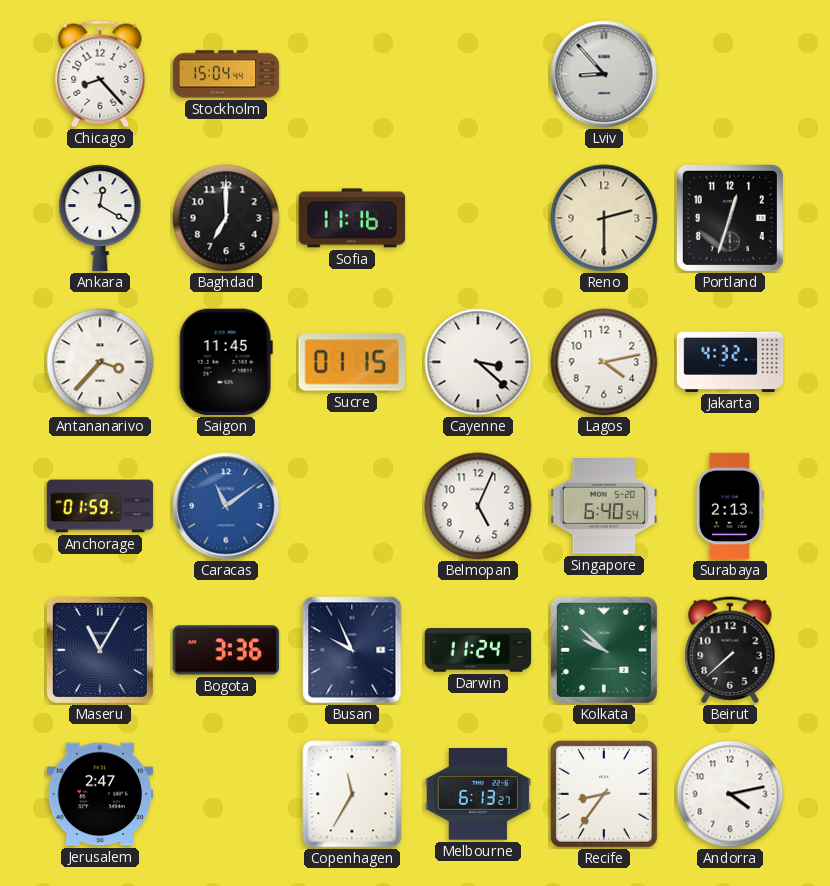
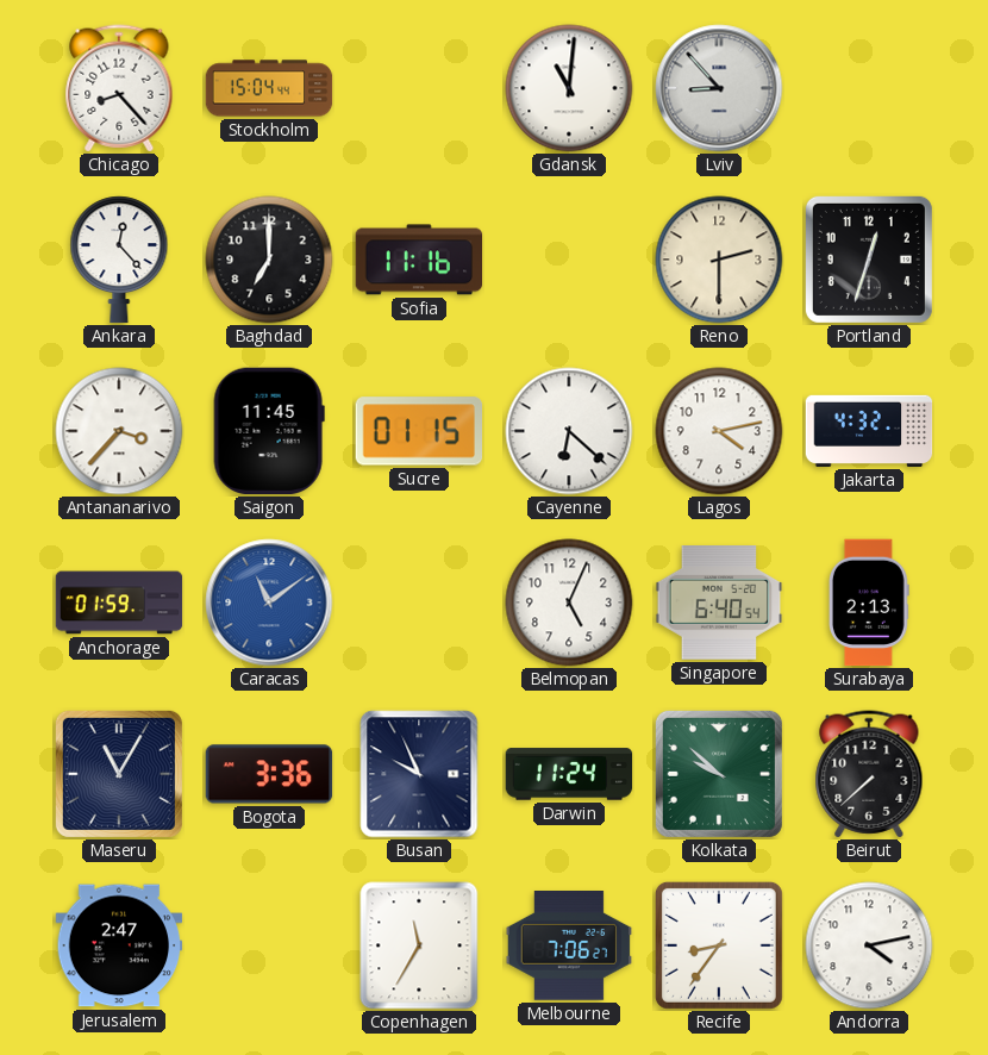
Gdansk: none -> 11:01 (569, 88)
Ankara: 12:20 -> 12:23 (119, 260)
Cayenne: 3:22 -> 6:22 (569, 431)
Melbourne: 6:13 -> 7:06 (569, 947)
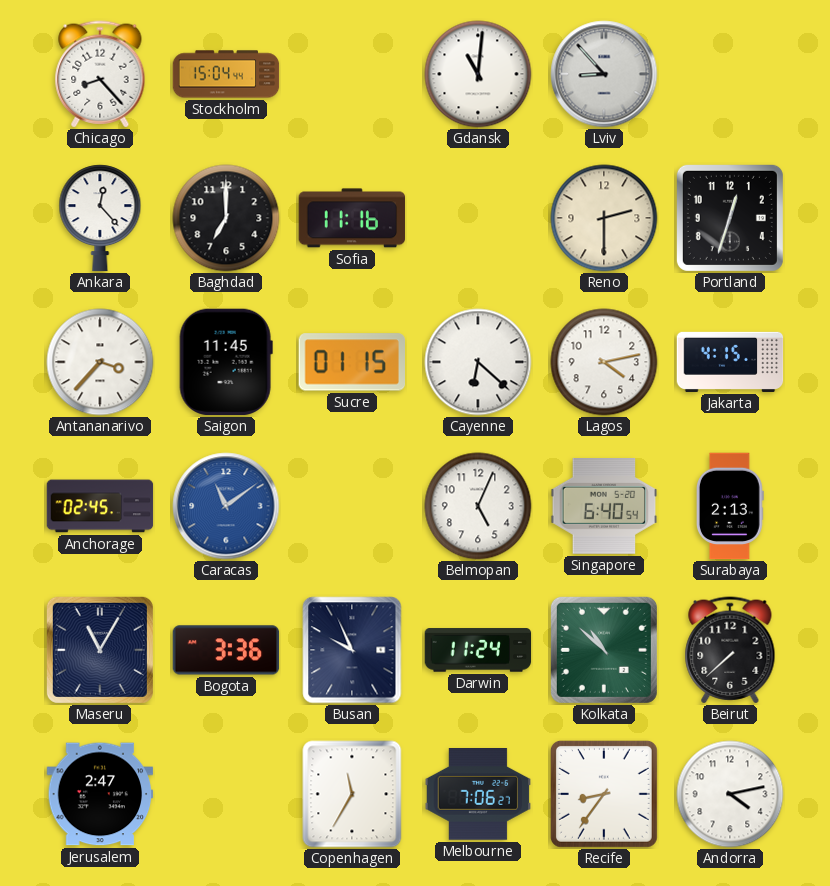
Jakarta: 4:32 -> 4:15 (730, 362)
Anchorage: 01:59 -> 02:45 (100, 506)
Kolkata: 9:52 -> 10:52 (604, 650)
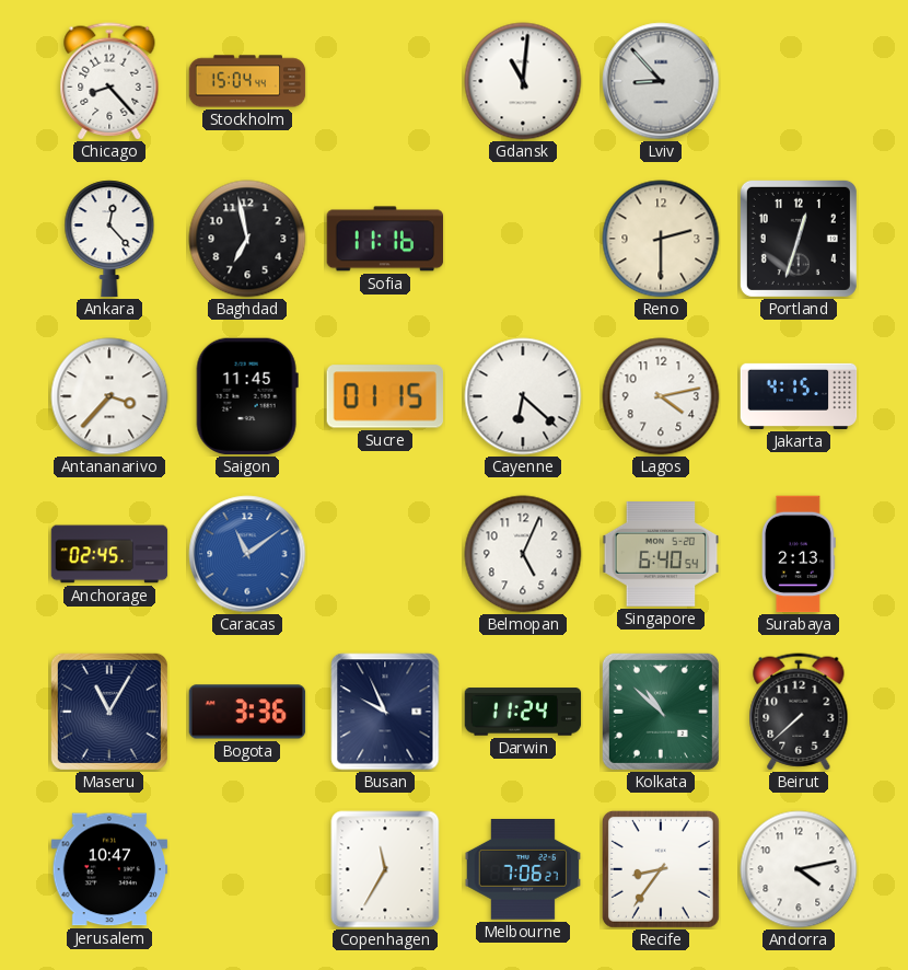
Baghdad: 7:00 -> 6:58 (247, 239)
Jerusalem: 2:47 -> 10:47 (109, 869)
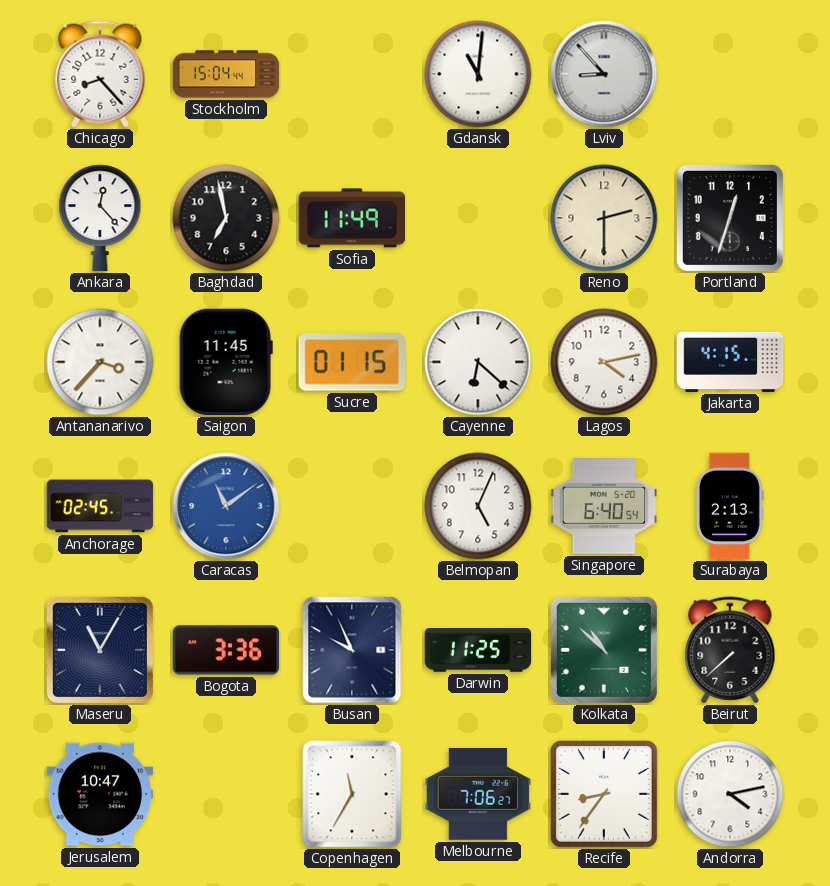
Sofia: 11:16 -> 11:49 (352, 218)
Darwin: 11:24 -> 11:25 (478, 650)
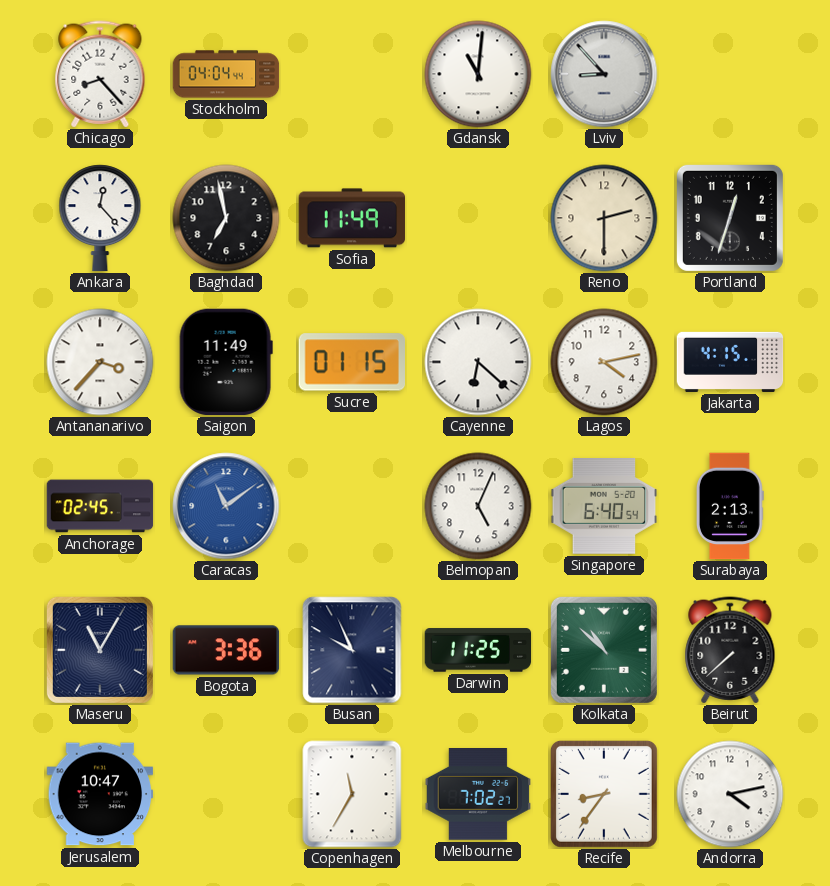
Stockholm: 15:04 -> 04:04 (226, 74)
Saigon: 11:45 -> 11:49 (226, 362)
Melbourne: 7:06 -> 7:02 (478, 795)
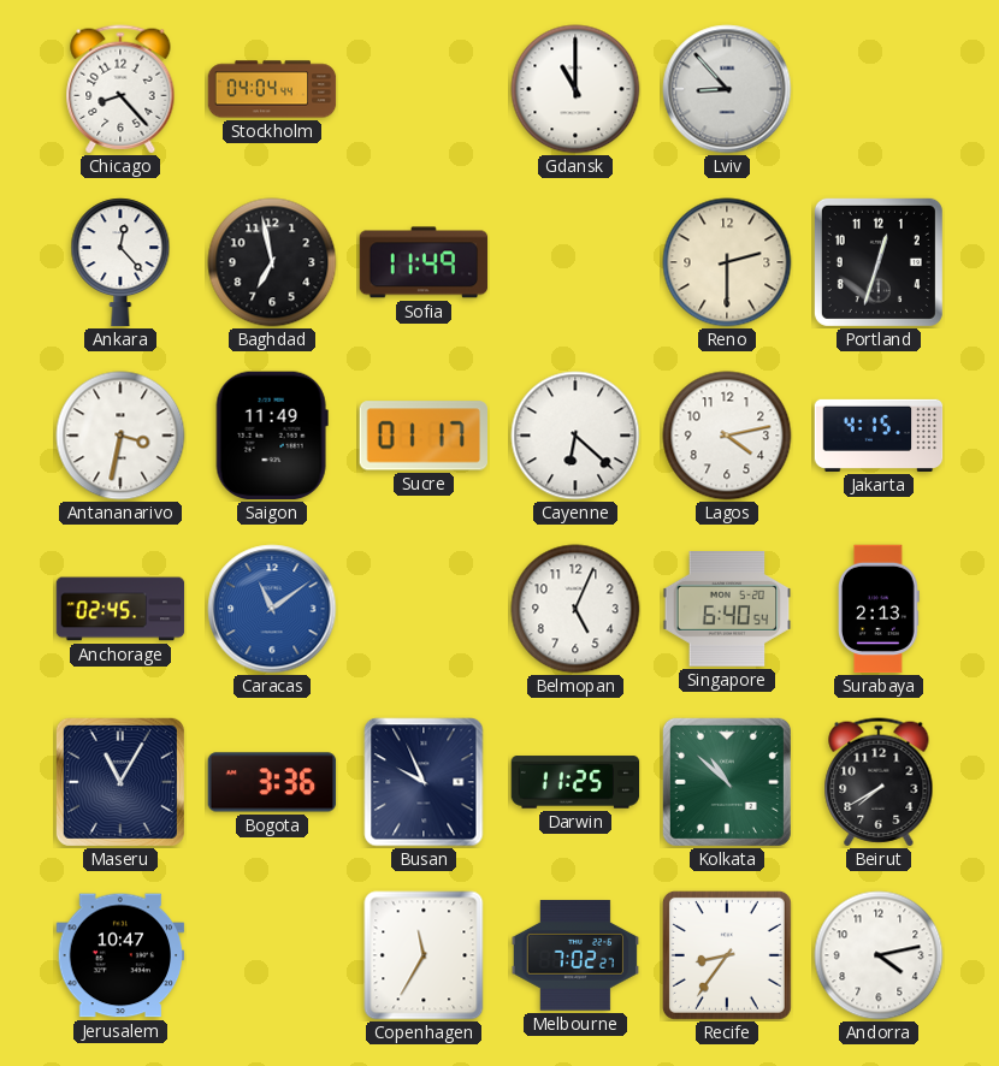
Gdansk: 11:01 -> 11:00 (575, 89)
Antananarivo: 3:37 -> 3:32 (120, 436)
Sucre: 01:15 -> 01:17 (422, 436)
Beirut: 7:38 -> 7:40 (879, 782)
